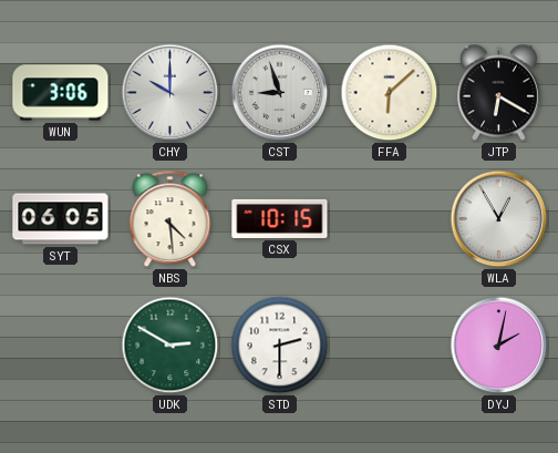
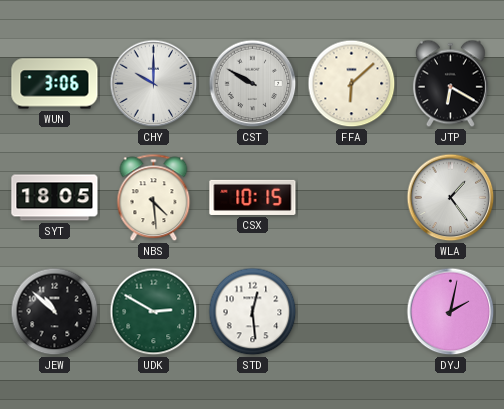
CST: 8:57 -> 9:50 (253, 84)
SYT: 06:05 -> 18:05 (55, 198)
WLA: 12:55 -> 1:24 (451, 198)
JEW: none -> 10:52 (55, 312)
STD: 2:30 -> 12:29 (253, 312)
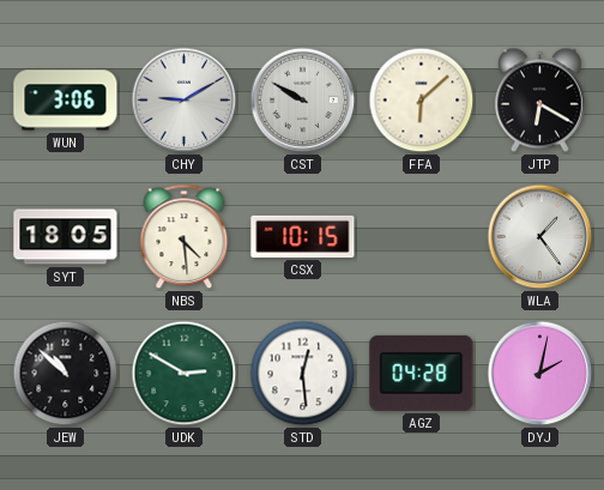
CHY: 10:00 -> 9:10 (185, 101)
AGZ: none -> 04:28 (422, 373)
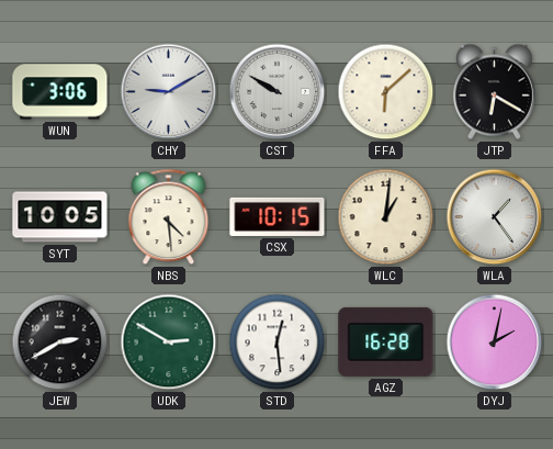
SYT: 18:05 -> 10:05 (60, 217)
WLC: none -> 1:01 (386, 217)
JEW: 10:52 -> 2:40 (60, 343)
AGZ: 04:28 -> 16:28 (386, 341)
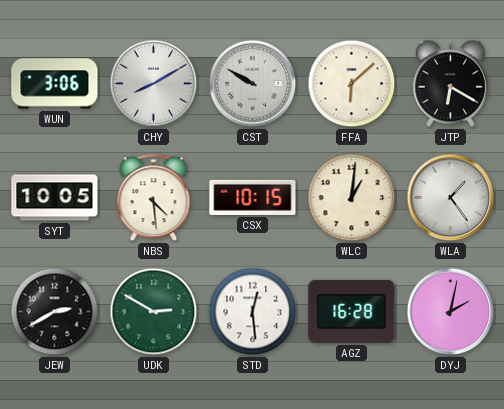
CHY: 9:10 -> 8:10 (154, 84)
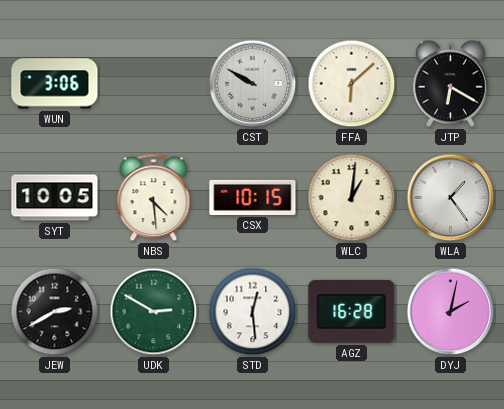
CHY: 8:10 -> none (154, 84)
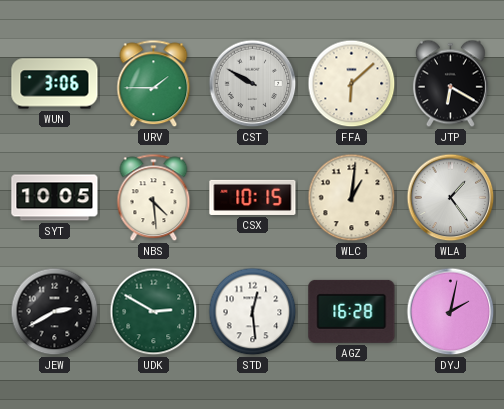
URV: none -> 1:45 (154, 84)
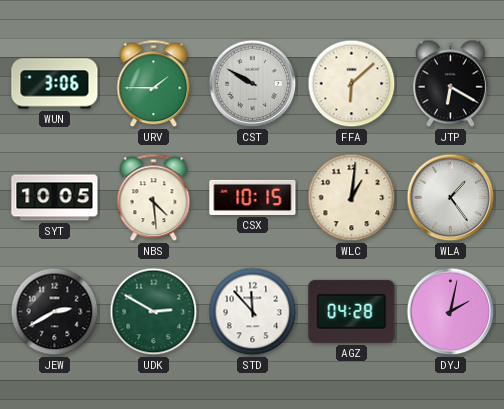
STD: 12:29 -> 11:53 (253, 312)
AGZ: 16:28 -> 04:28 (352, 311)
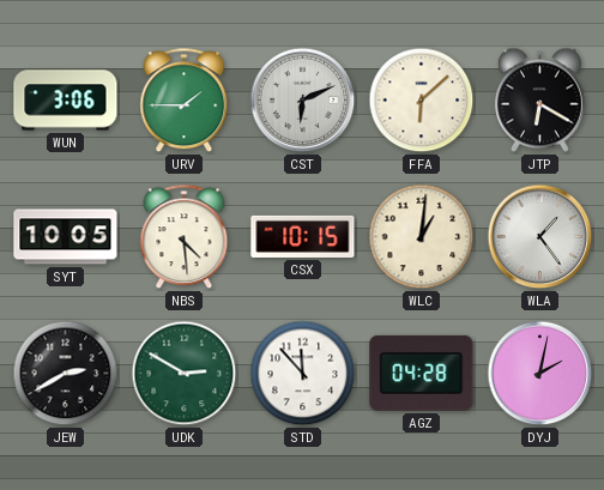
CST: 9:50 -> 6:11 (303, 101)
